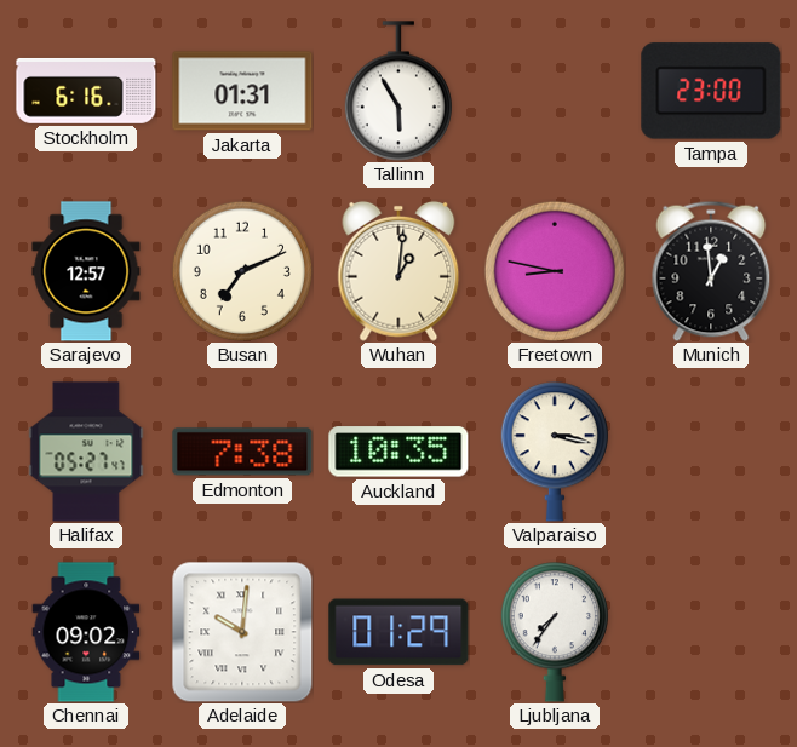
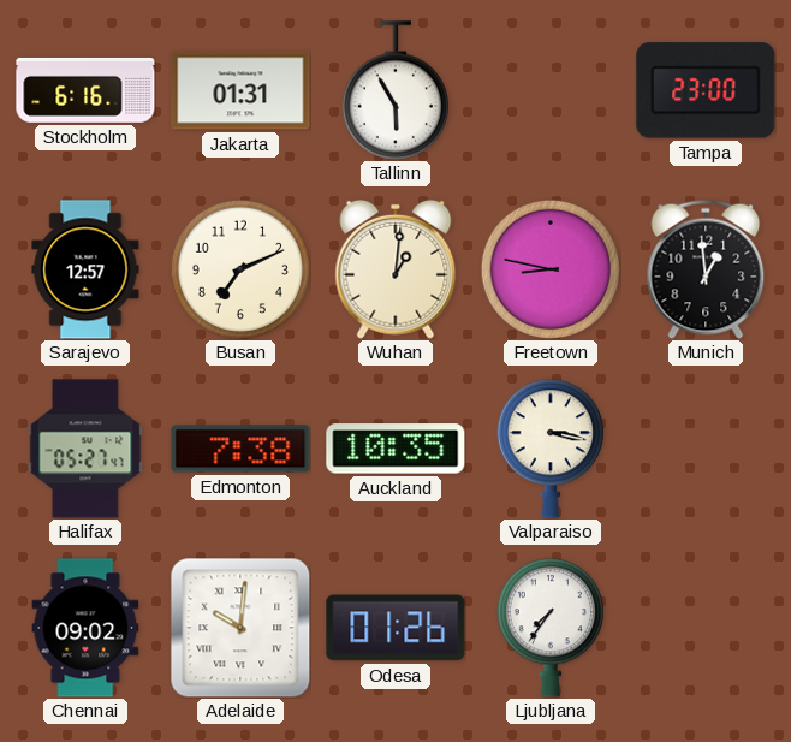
Odesa: 01:29 -> 01:26 (395, 628)
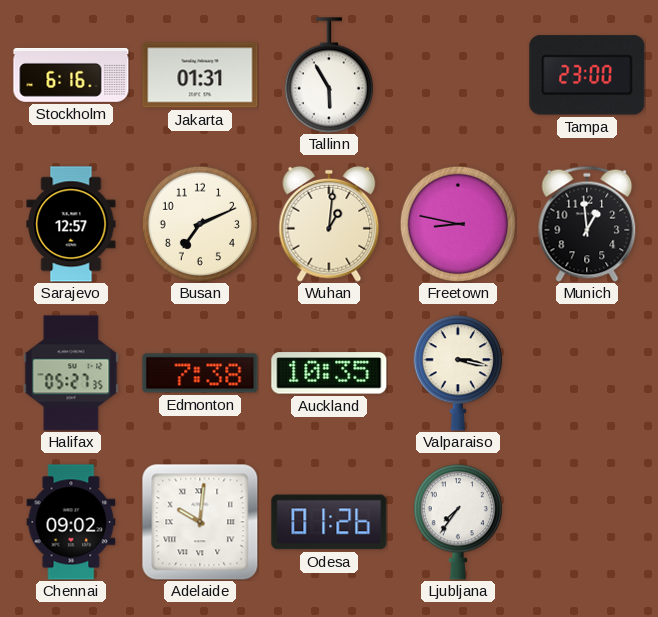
Halifax: 05:27:47 -> 05:27:35 (71, 373)
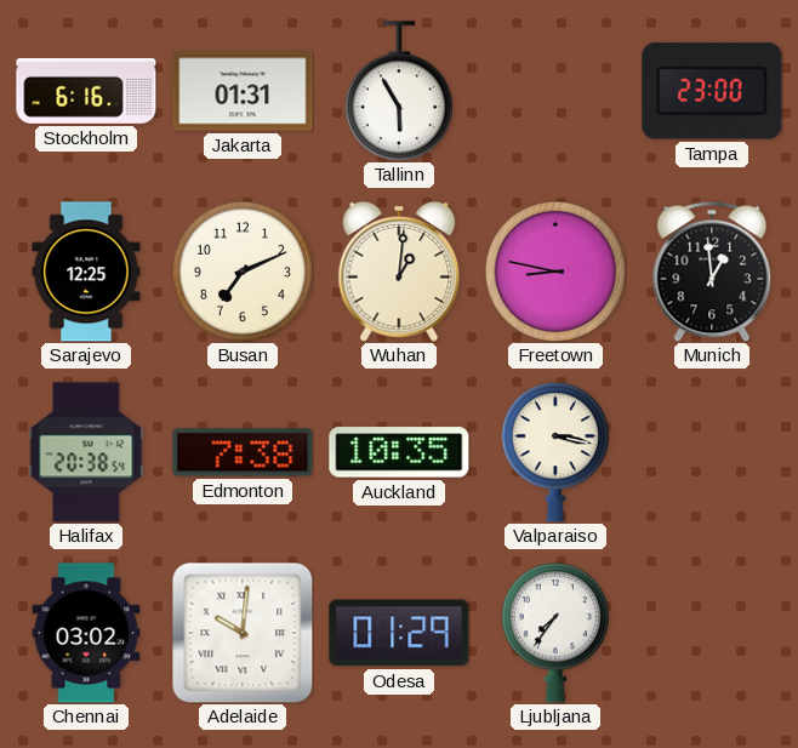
Sarajevo: 12:57 -> 12:25 (86, 272)
Halifax: 05:27 -> 20:38 (86, 452)
Chennai: 09:02 -> 03:02 (86, 633)
Odesa: 01:26 -> 01:29 (399, 633)
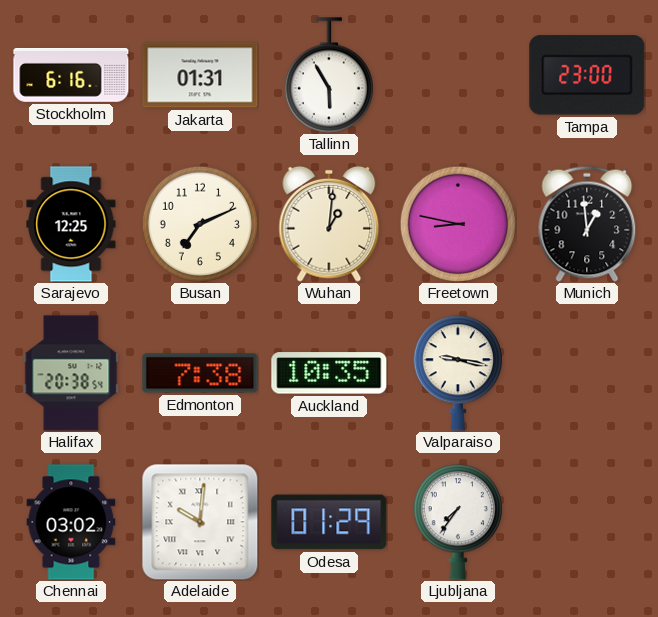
Valparaiso: 3:17 -> 9:17 (458, 373)
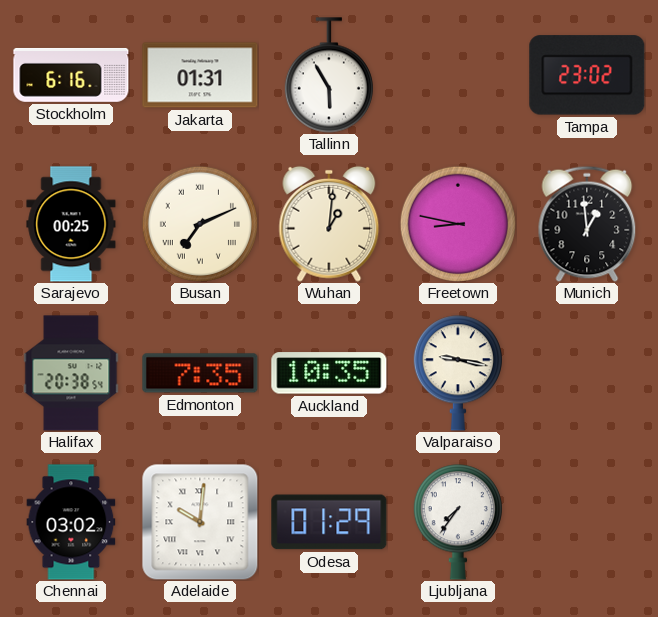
Tampa: 23:00 -> 23:02 (587, 75)
Sarajevo: 12:25 -> 00:25 (71, 224)
Busan numerals: Arabic -> Roman (199, 223)
Edmonton: 7:38 -> 7:35 (200, 373)
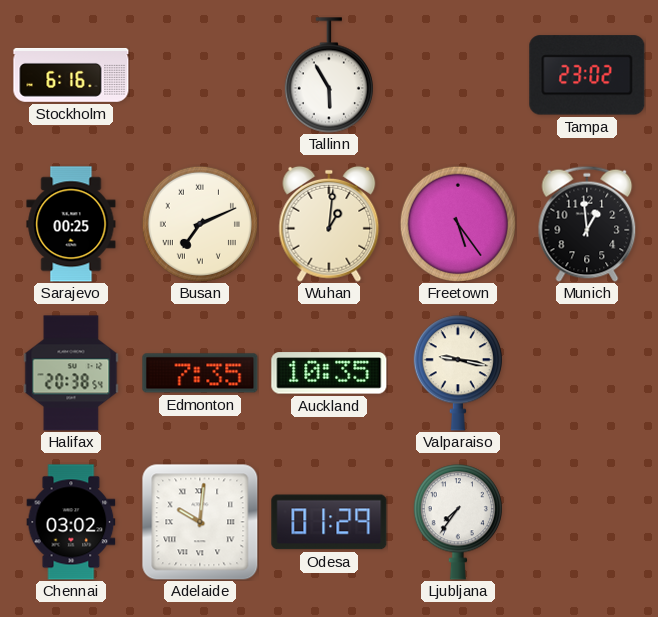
Jakarta: 01:31 -> none (200, 75)
Freetown: 8:47 -> 5:24 (457, 223)
